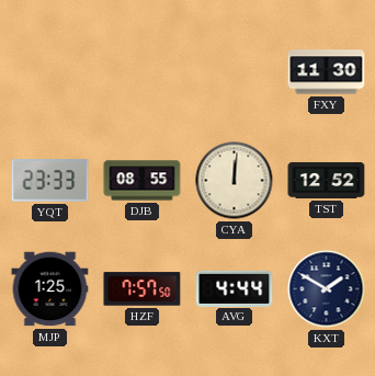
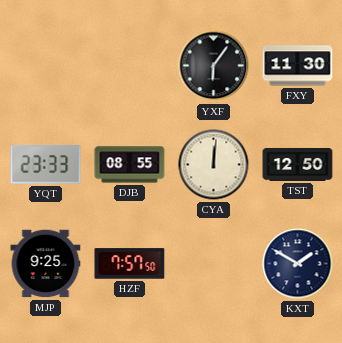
YXF: none -> 6:06 (214, 66)
TST: 12:52 -> 12:50 (298, 164)
MJP: 1:25 -> 9:25 (46, 264)
AVG: 4:44 -> none (235, 288)
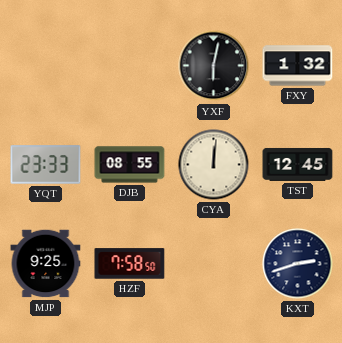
YXF: 6:06 -> 6:02 (214, 66)
FXY: 11:30 -> 1:32 (298, 66)
TST: 12:50 -> 12:45 (298, 164)
HZF: 7:57 -> 7:58 (130, 264)
KXT: 1:50 -> 2:42 (298, 264)
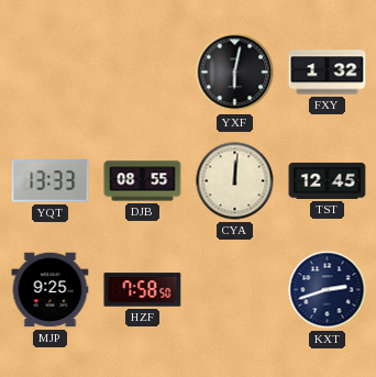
YQT: 23:33 -> 13:33 (51, 181)
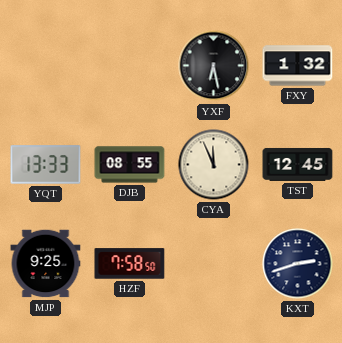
YXF: 6:02 -> 6:28 (214, 66)
CYA: 12:01 -> 11:56 (214, 165)
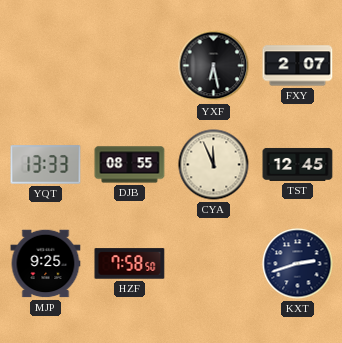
FXY: 1:32 -> 2:07 (298, 66)
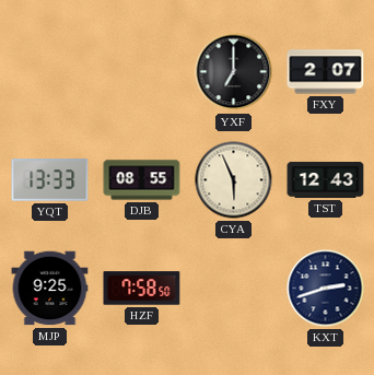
YXF: 6:28 -> 7:00 (234, 72)
CYA: 11:56 -> 5:56 (234, 180)
TST: 12:45 -> 12:43 (326, 179)
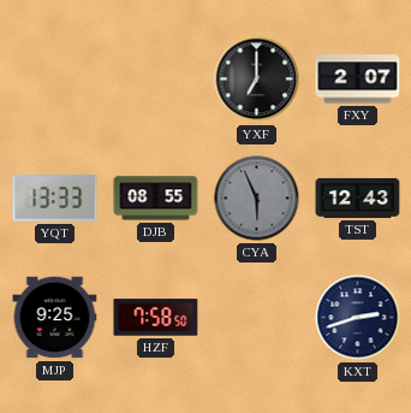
CYA dial: cream -> grey (257, 199)
